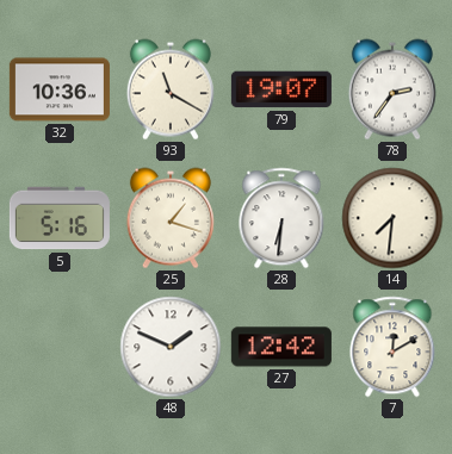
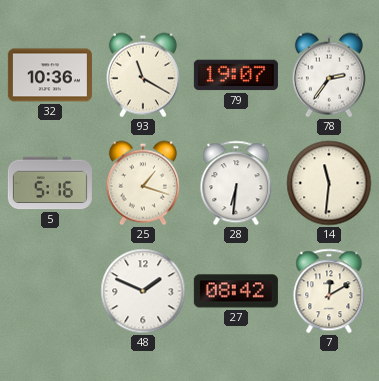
14: 7:31 -> 11:31 (329, 183)
27: 12:42 -> 08:42 (236, 291)
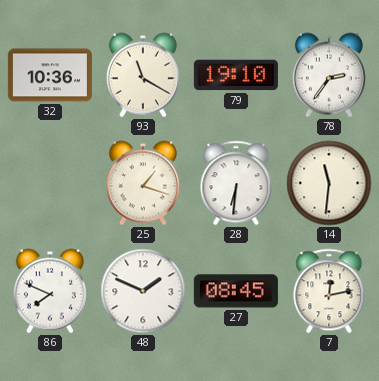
79: 19:07 -> 19:10 (236, 75)
5: 5:16 -> none (50, 183)
86: none -> 7:49 (50, 291)
27: 08:42 -> 08:45 (236, 291)
7: 12:10 -> 12:13 (329, 291)
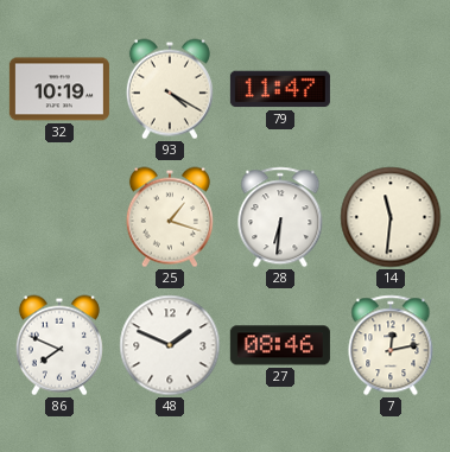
32: 10:36 -> 10:19 (59, 89)
93: 11:20 -> 4:20 (170, 89)
79: 19:10 -> 11:47 (280, 89)
78: 2:36 -> none (329, 75)
27: 08:45 -> 08:46 (280, 345)
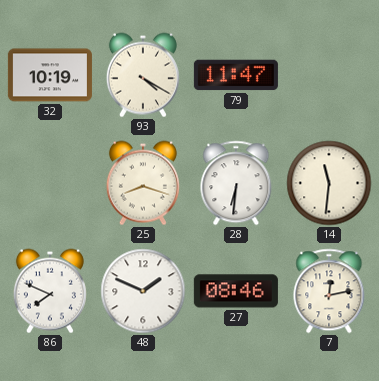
25: 1:18 -> 8:18 (143, 183)
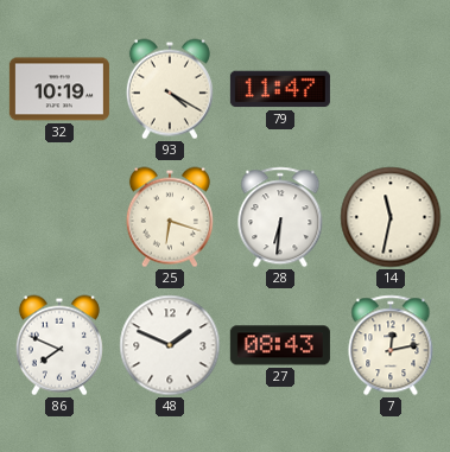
25: 8:18 -> 6:18 (170, 217)
14: 11:31 -> 11:32 (391, 217)
27: 08:46 -> 08:43 (280, 345)
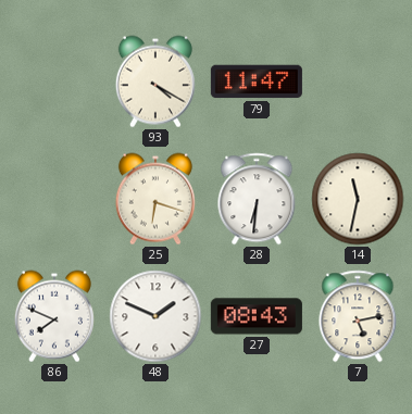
32: 10:19 -> none (59, 89)
7: 12:13 -> 5:13 (358, 316)
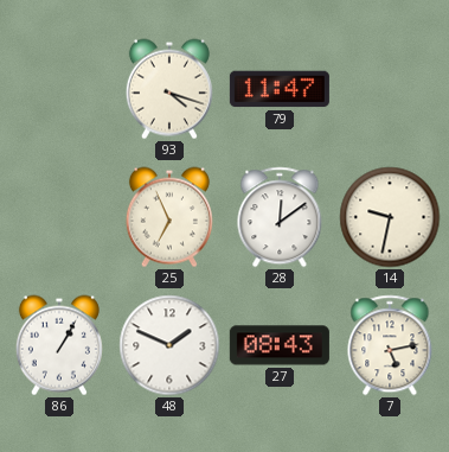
93: 4:20 -> 4:18 (169, 89)
25: 6:18 -> 6:56 (169, 217)
28: 6:31 -> 12:09 (280, 217)
14: 11:32 -> 9:32 (390, 217)
86: 7:49 -> 1:05 (59, 345)
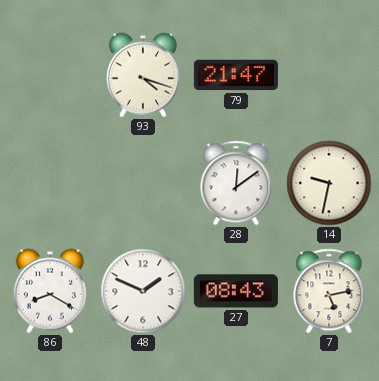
79: 11:47 -> 21:47 (236, 75)
25: 6:56 -> none (169, 217)
86: 1:05 -> 8:20 (50, 291)
